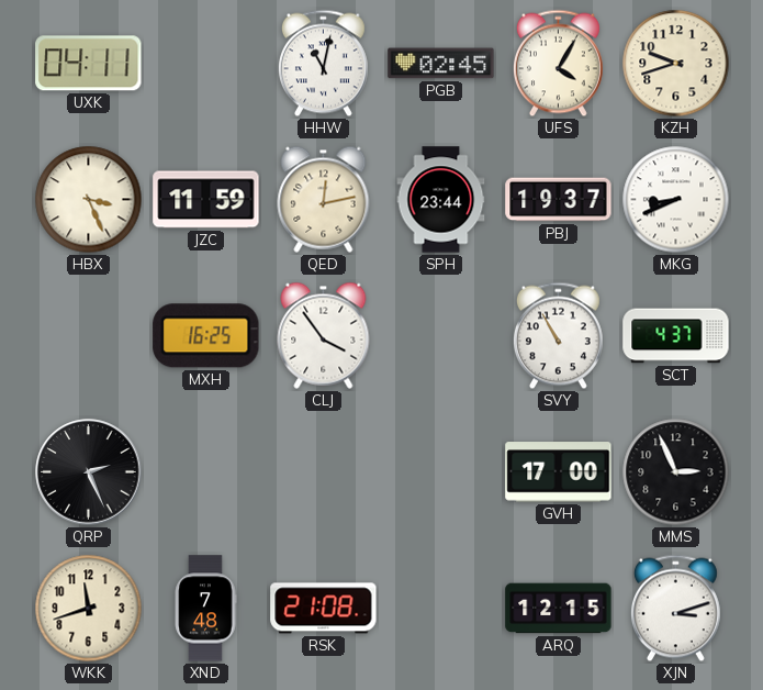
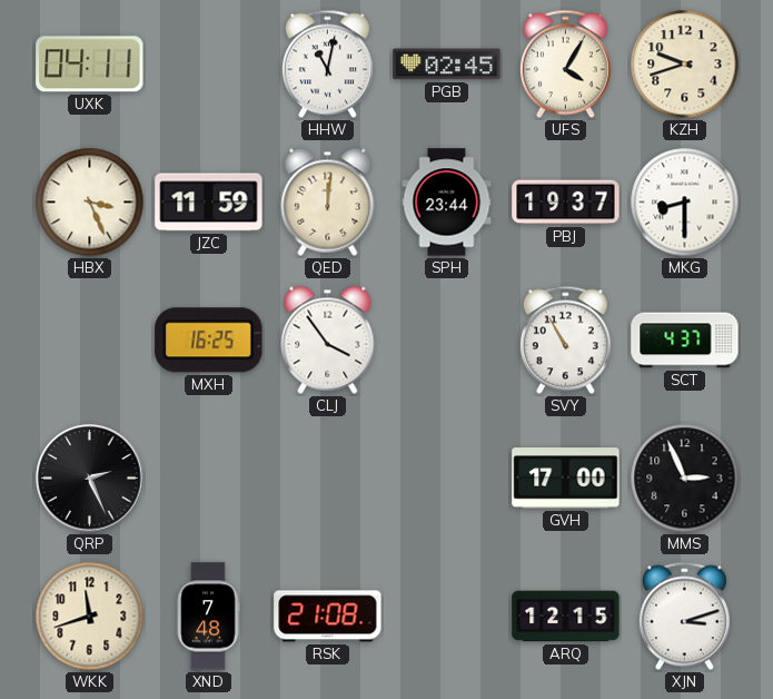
QED: 12:13 -> 12:01 (328, 201)
MKG: 8:41 -> 8:30 (685, 203)
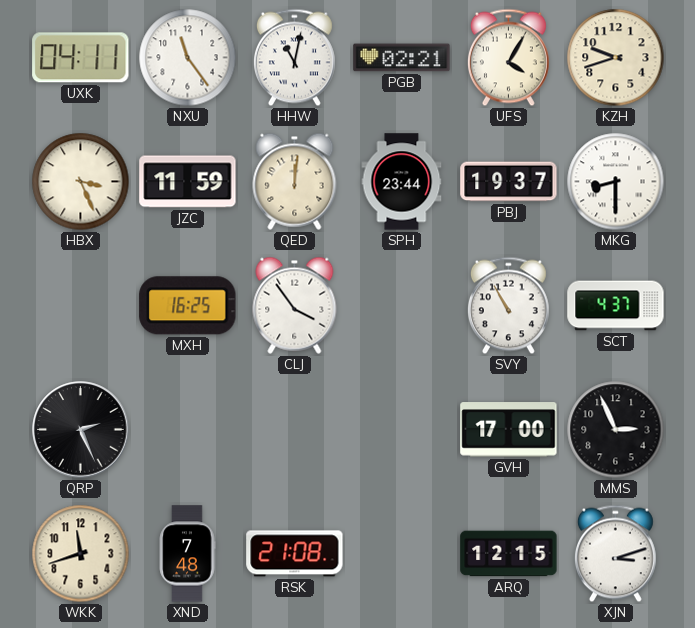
NXU: none -> 11:24 (188, 58)
PGB: 02:45 -> 02:21 (402, 58)
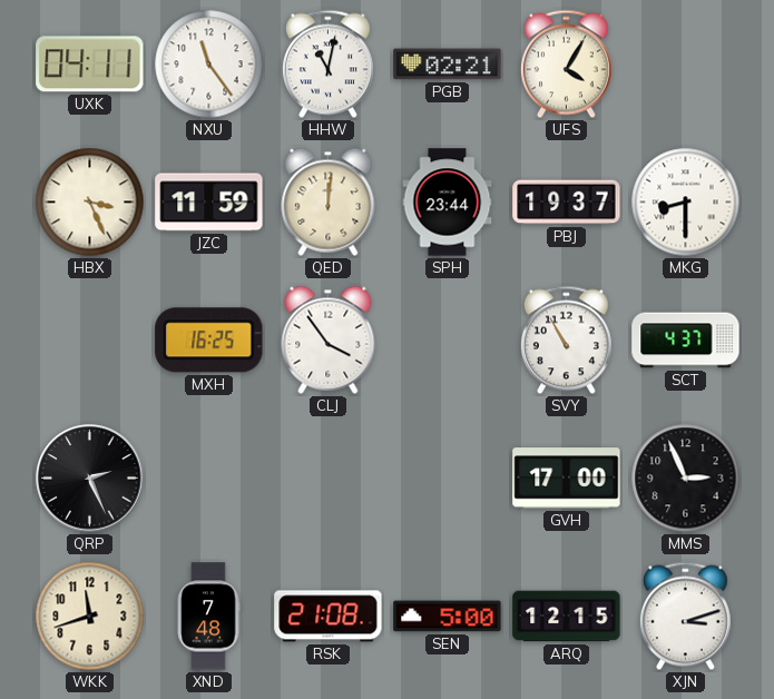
KZH: 9:42 -> none (616, 58)
SEN: none -> 5:00 (448, 617)
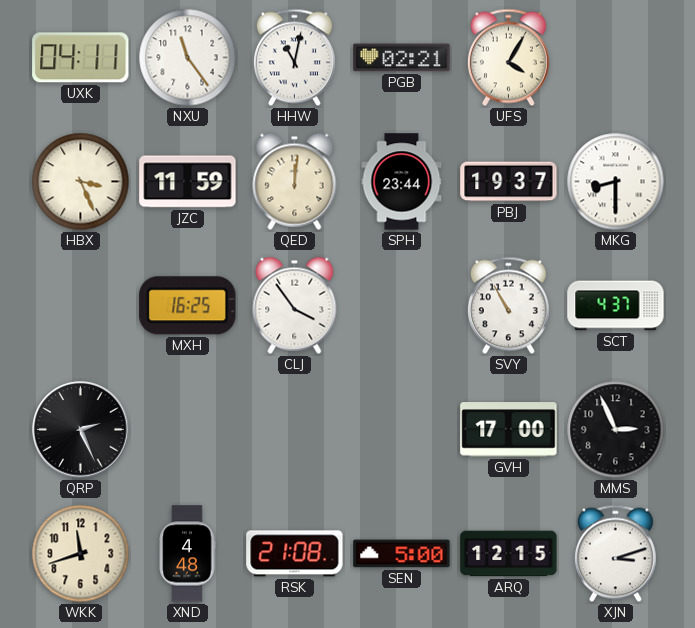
XND: 7:48 -> 4:48 (187, 554)
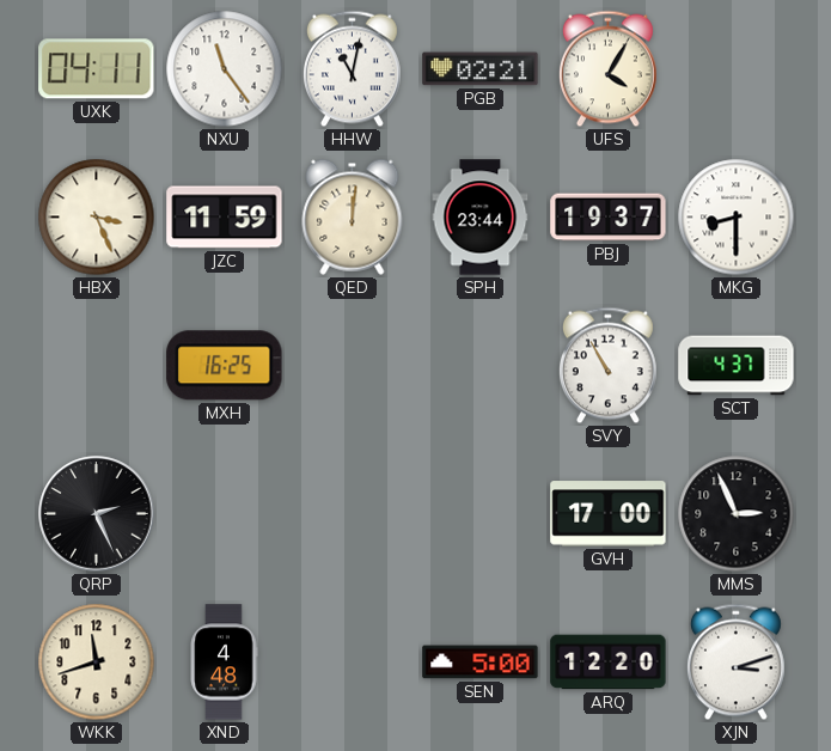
CLJ: 3:54 -> none (295, 305)
RSK: 21:08 -> none (295, 554)
ARQ: 12:15 -> 12:20 (609, 663)
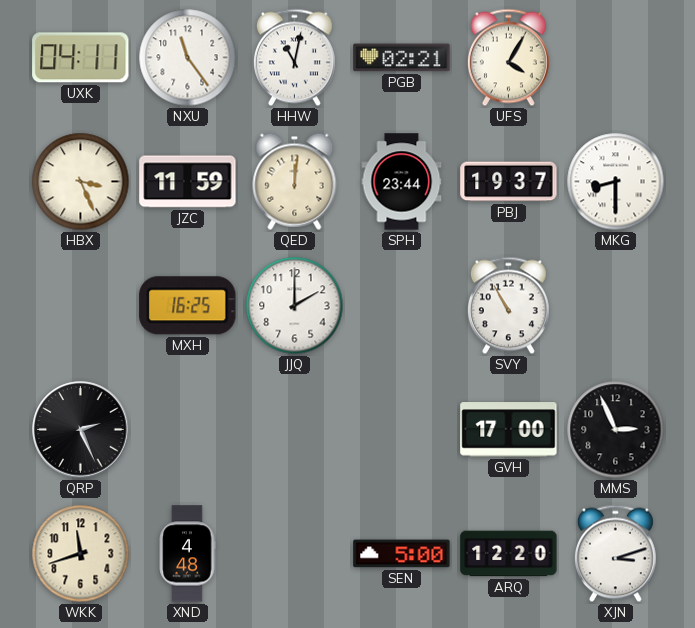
JJQ: none -> 2:00 (295, 306)
SCT: 4:37 -> none (737, 366)
